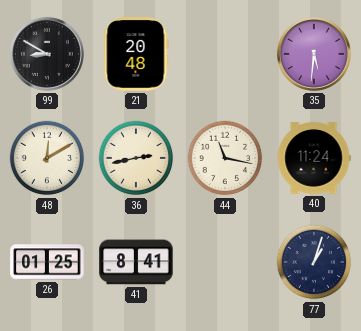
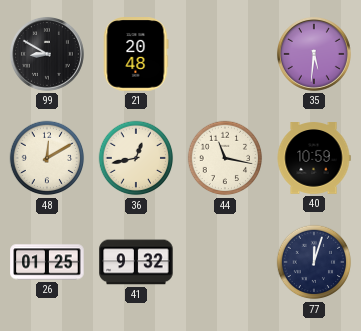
36: 2:43 -> 12:43 (136, 158)
40: 11:24 -> 10:59 (314, 158)
41: 8:41 -> 9:32 (136, 262)
77: 1:03 -> 12:03 (314, 262)
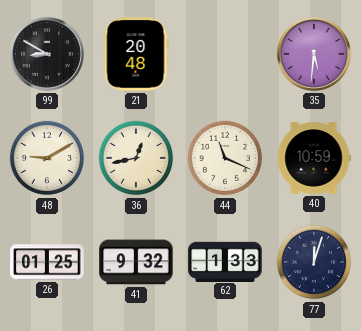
48: 12:10 -> 9:10 (47, 158)
44: 11:17 -> 11:19 (225, 158)
62: none -> 1:33 (225, 261)
